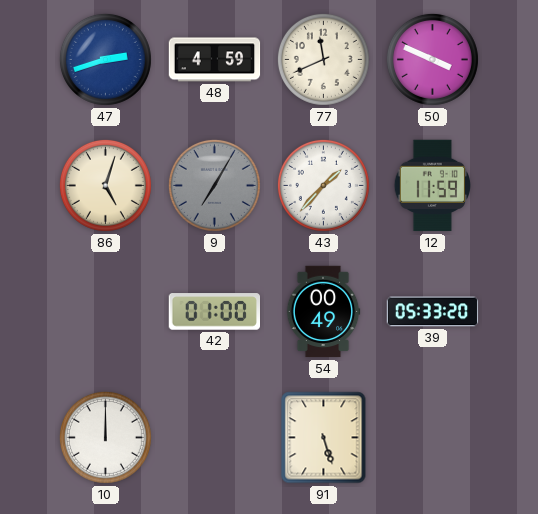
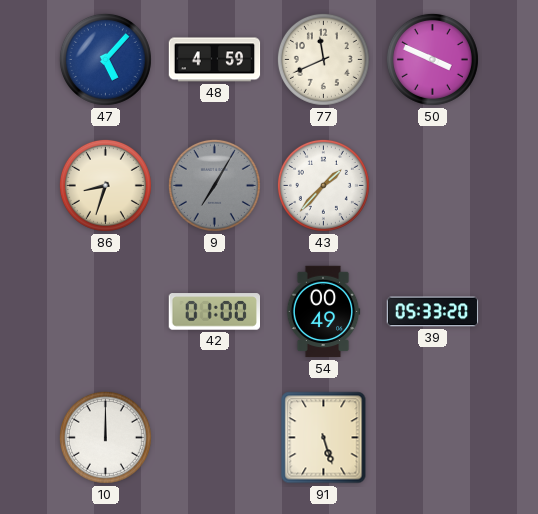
47: 2:42 -> 5:07 (105, 59)
86: 5:03 -> 8:33 (105, 185)
12: 11:59 -> none (432, 186)
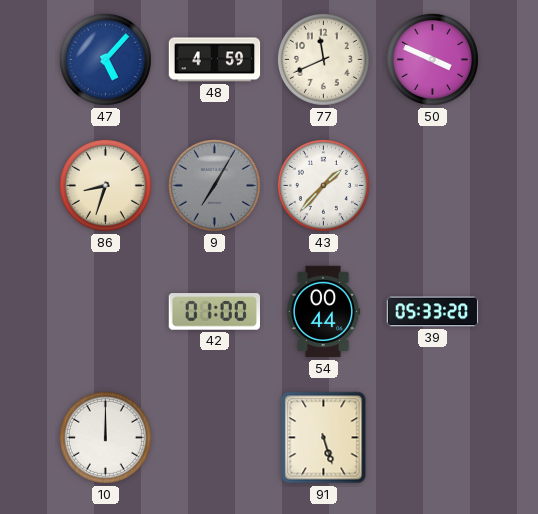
54: 00:49 -> 00:44 (323, 312)
